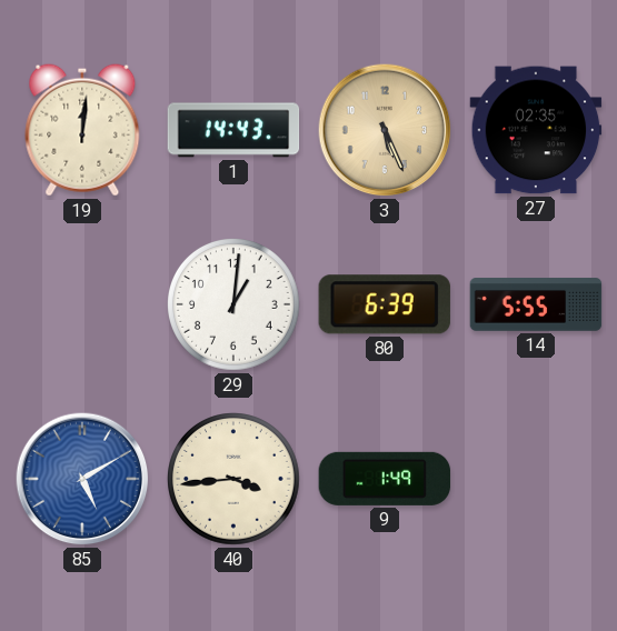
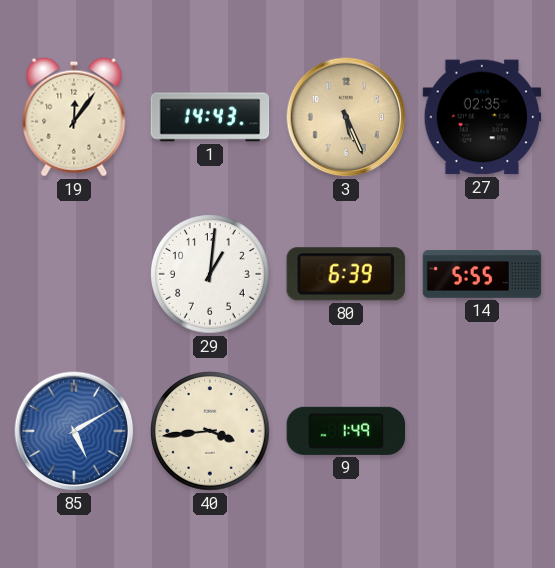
19: 12:01 -> 12:06 (74, 117)
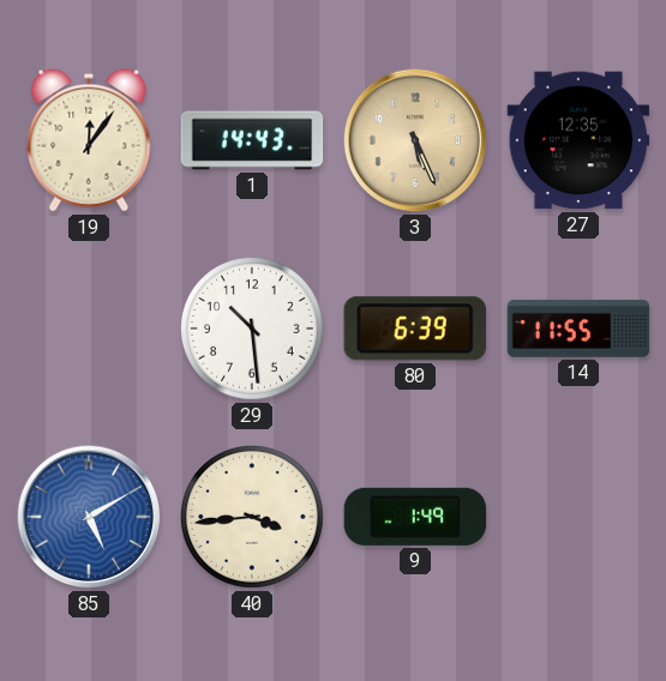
27: 02:35 -> 12:35 (578, 140)
29: 1:01 -> 10:29 (253, 330)
14: 5:55 -> 11:55 (578, 329)
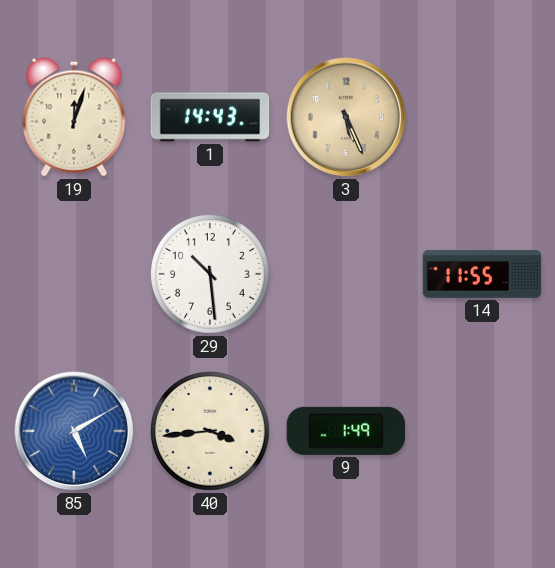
19: 12:06 -> 12:03 (74, 117)
27: 12:35 -> none (578, 140)
80: 6:39 -> none (415, 329)
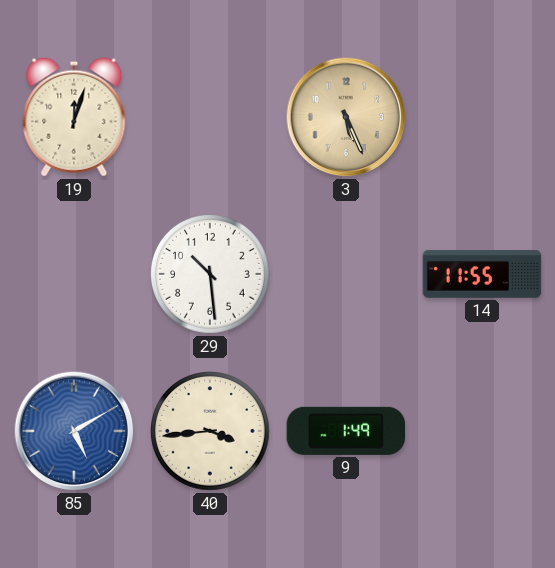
1: 14:43 -> none (210, 117)
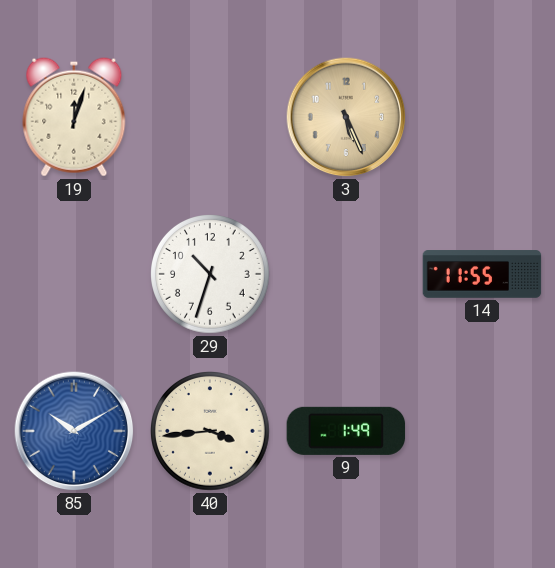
29: 10:29 -> 10:33 (211, 275)
85: 5:10 -> 10:10 (74, 431)
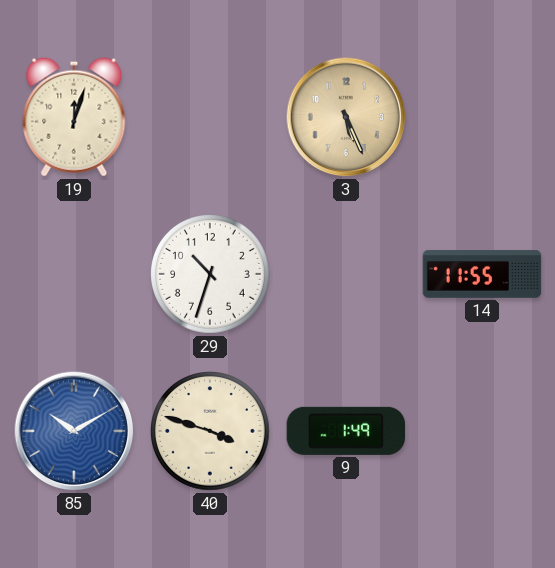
40: 3:44 -> 3:48 (211, 432)
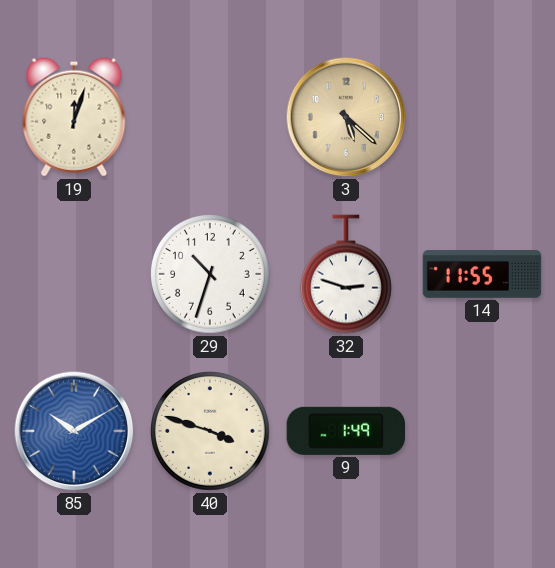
3: 5:26 -> 5:22 (346, 117)
32: none -> 2:48 (346, 274)
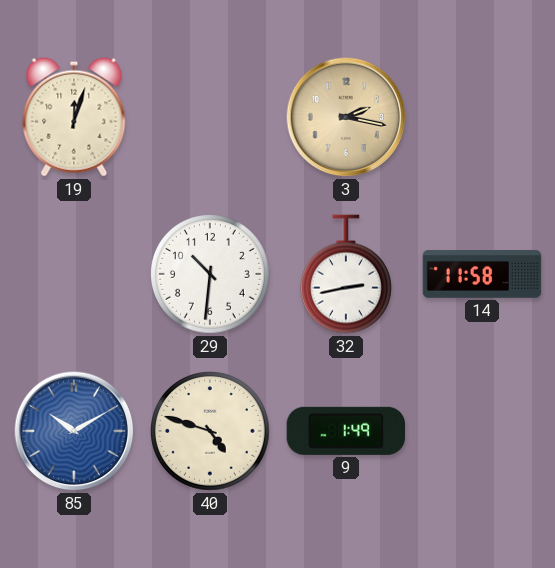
3: 5:22 -> 2:17 (346, 117)
29: 10:33 -> 10:31 (211, 275)
32: 2:48 -> 2:43 (346, 274)
14: 11:55 -> 11:58 (482, 274)
40: 3:48 -> 4:48 (211, 432)
